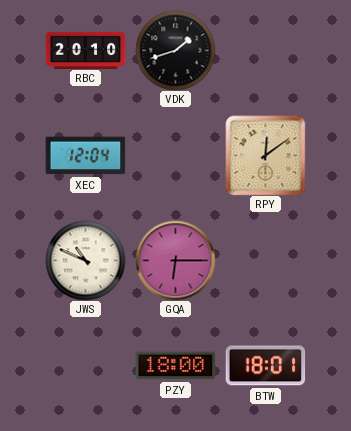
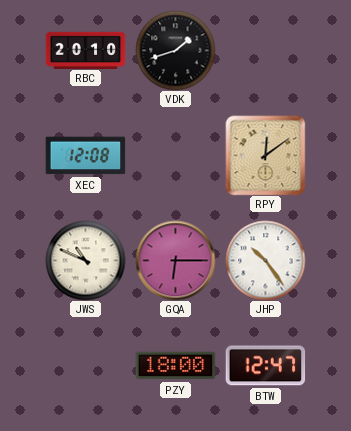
XEC: 12:04 -> 12:08 (85, 156)
JHP: none -> 10:24 (265, 260)
BTW: 18:01 -> 12:47 (265, 366)
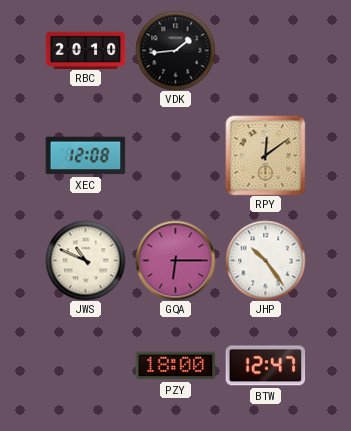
VDK: 1:42 -> 1:44 (175, 50)
